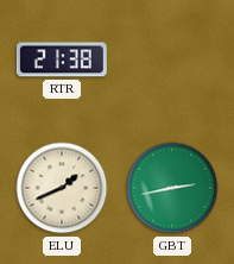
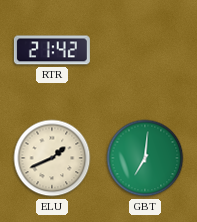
RTR: 21:38 -> 21:42 (52, 50)
GBT: 2:43 -> 7:01 (145, 158)
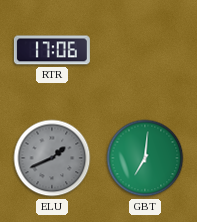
RTR: 21:42 -> 17:06 (52, 50)
ELU dial: cream -> grey (52, 158)
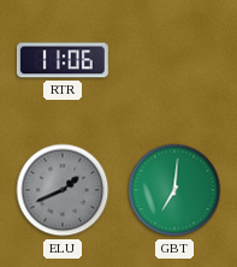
RTR: 17:06 -> 11:06 (63, 60)
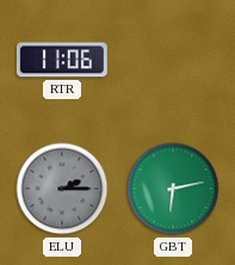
ELU: 1:41 -> 2:15 (62, 189)
GBT: 7:01 -> 6:13 (173, 189)
